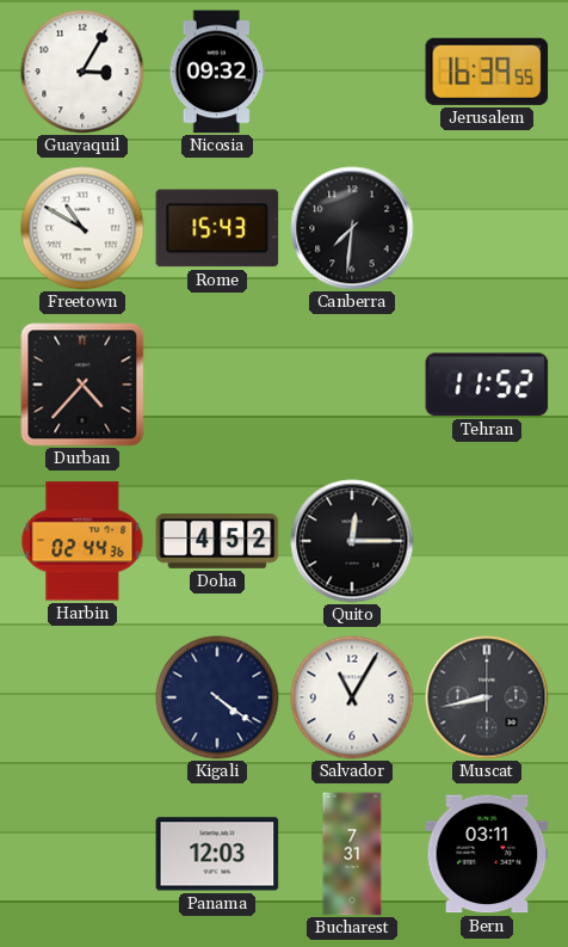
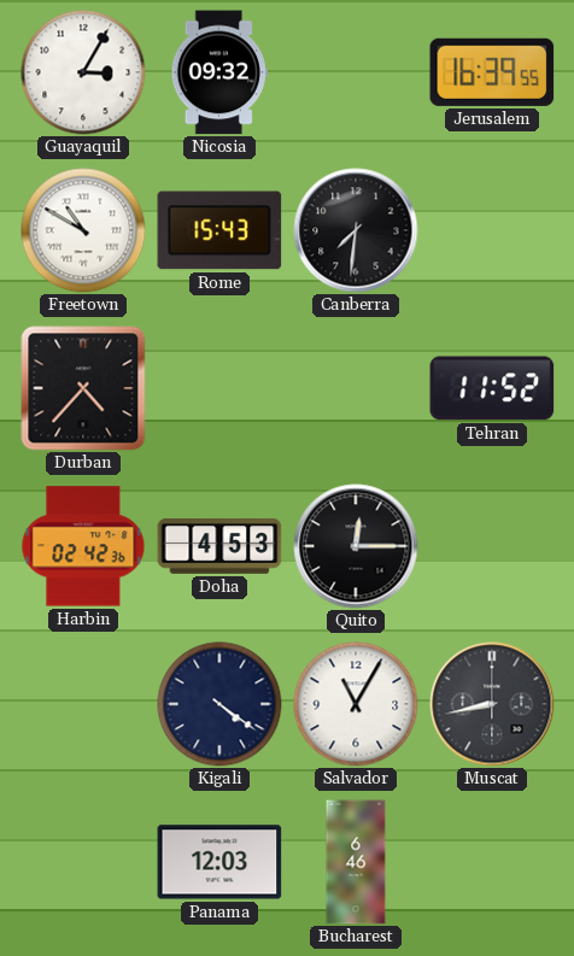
Harbin: 02:44 -> 02:42 (83, 546)
Doha: 4:52 -> 4:53 (219, 546)
Bucharest: 7:31 -> 6:46 (356, 862)
Bern: 03:11 -> none (487, 854)
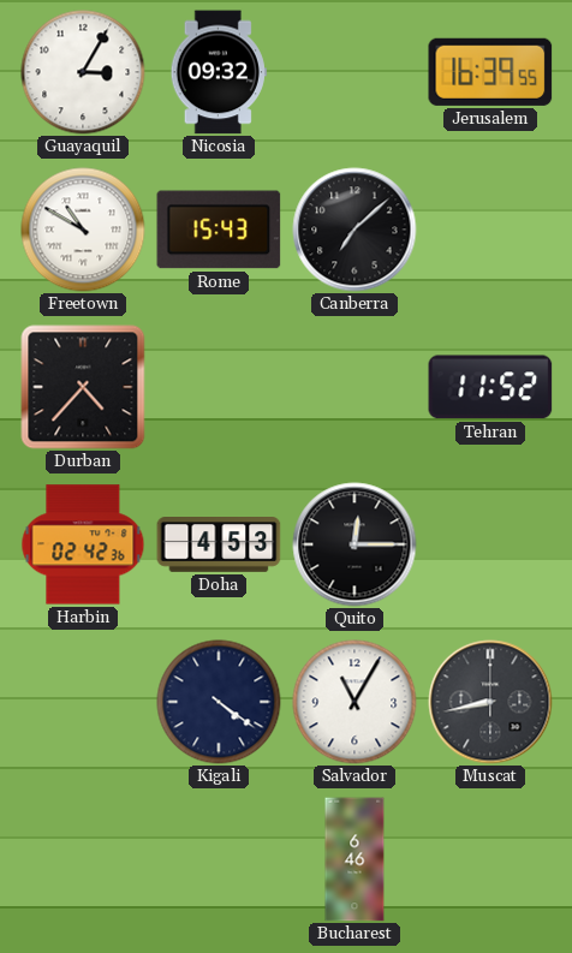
Canberra: 7:31 -> 7:08 (354, 230)
Panama: 12:03 -> none (219, 862)
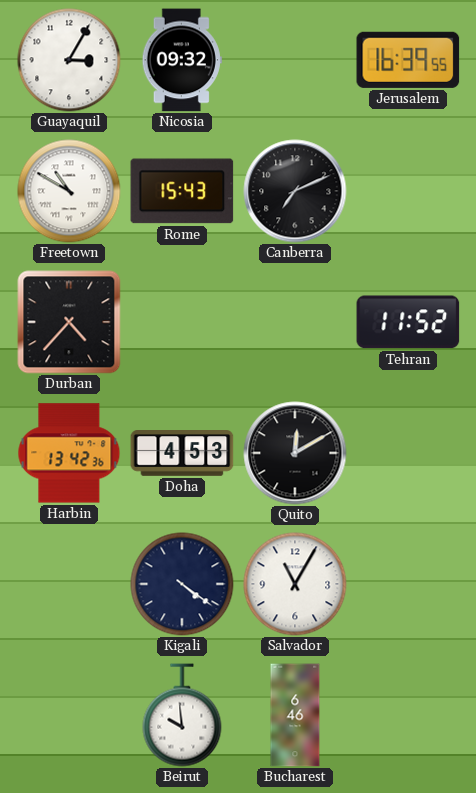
Canberra: 7:08 -> 7:11 (295, 191)
Harbin: 02:42 -> 13:42 (69, 453)
Quito: 12:15 -> 12:10 (295, 453)
Muscat: 8:43 -> none (490, 702)
Beirut: none -> 9:59 (182, 715)
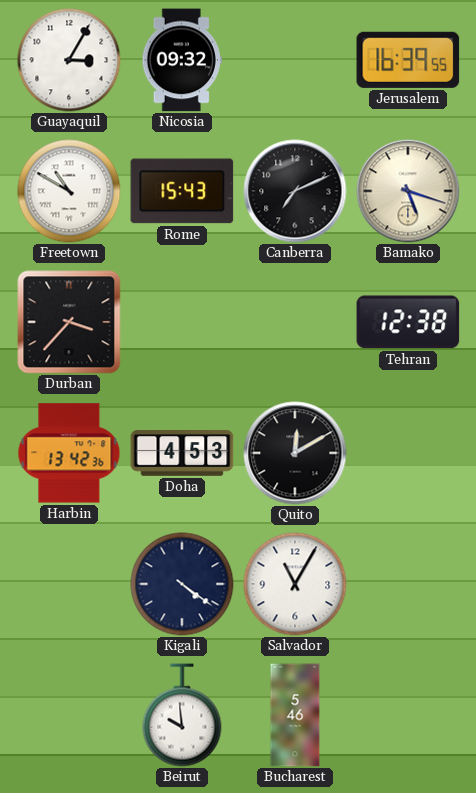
Bamako: none -> 5:18 (408, 191)
Durban: 4:37 -> 3:37 (69, 322)
Tehran: 11:52 -> 12:38 (408, 322)
Bucharest: 6:46 -> 5:46 (295, 715)
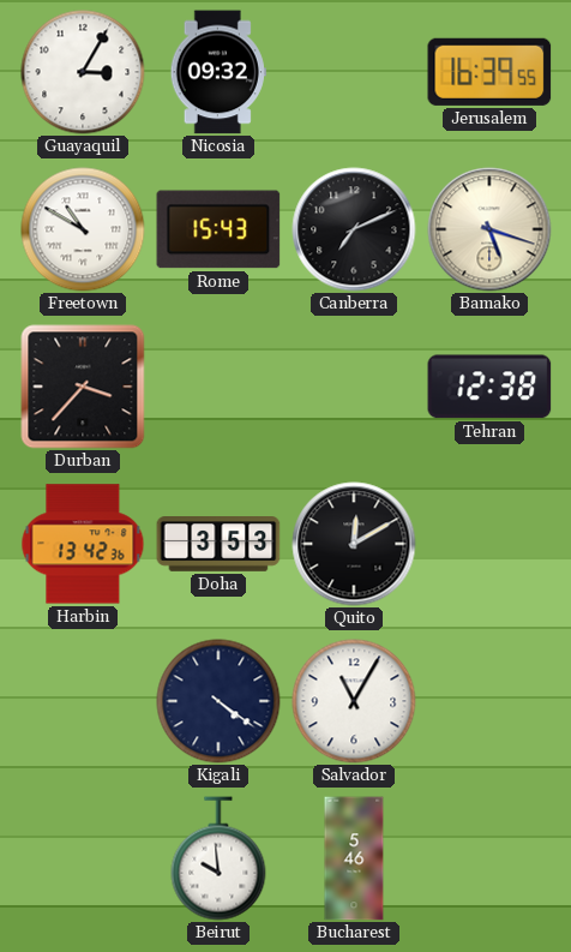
Doha: 4:53 -> 3:53 (218, 544)
